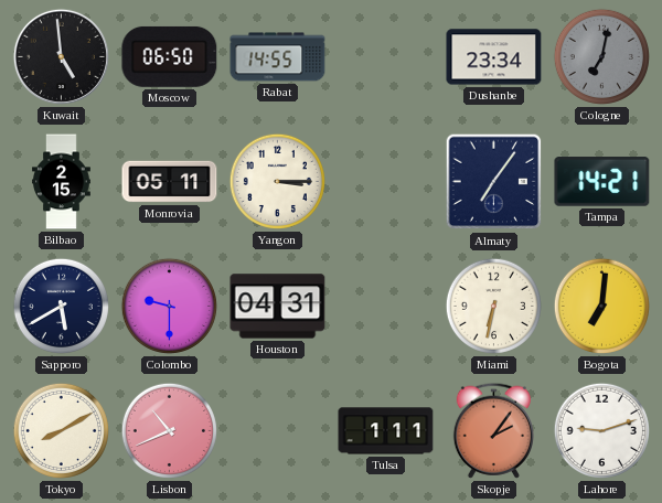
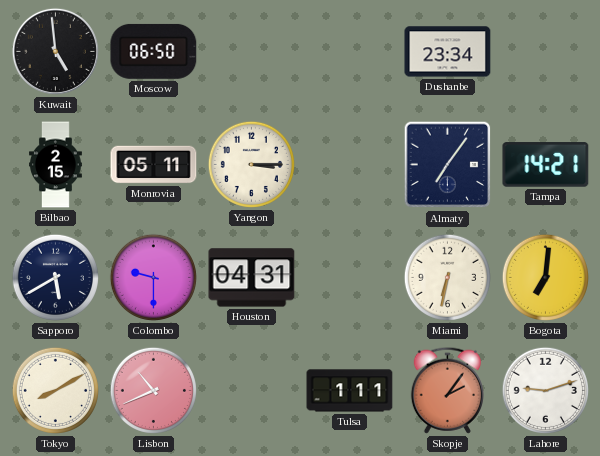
Rabat: 14:55 -> none (278, 57)
Cologne: 7:02 -> none (601, 56)
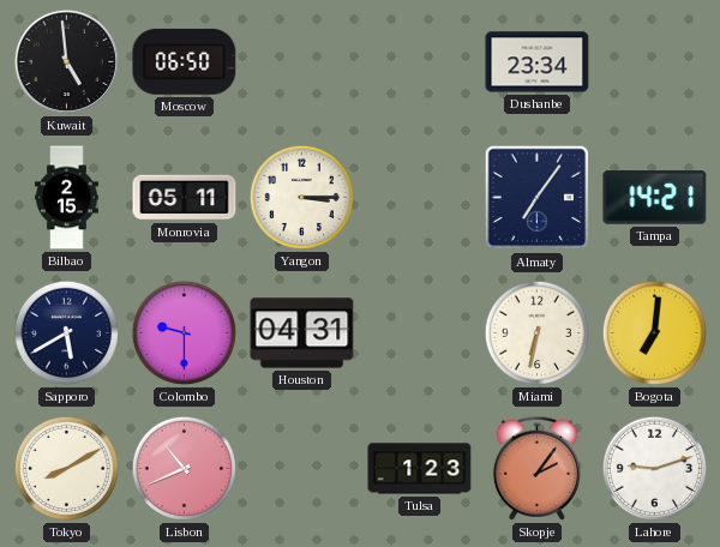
Tulsa: 1:11 -> 1:23 (420, 469)
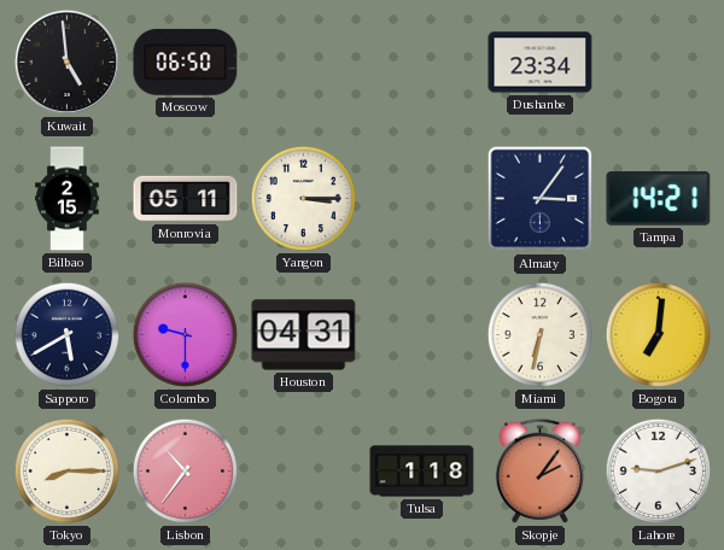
Almaty: 7:06 -> 3:06 (541, 199)
Tokyo: 8:10 -> 8:15 (66, 470)
Lisbon: 10:41 -> 10:36 (185, 470)
Tulsa: 1:23 -> 1:18 (422, 472)
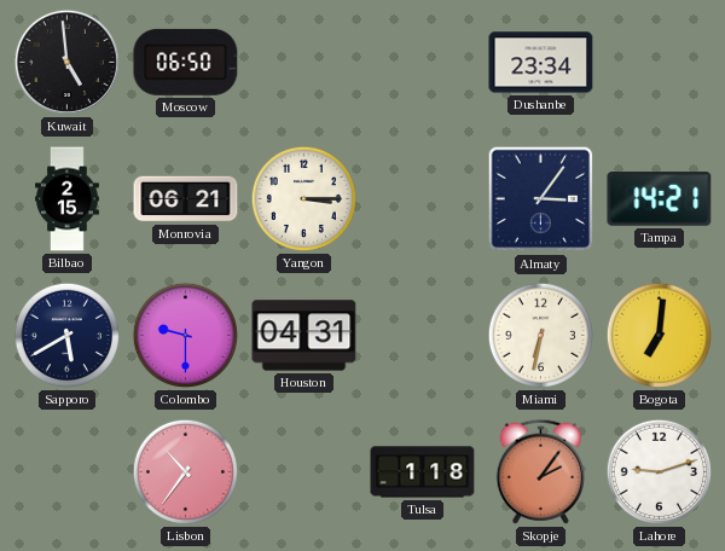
Monrovia: 05:11 -> 06:21 (186, 199)
Tokyo: 8:15 -> none (66, 470)
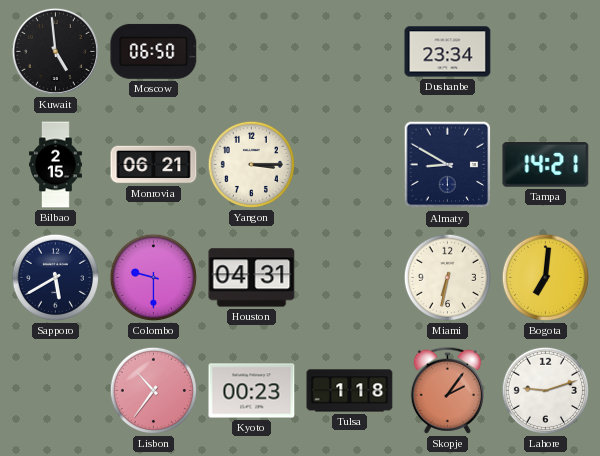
Almaty: 3:06 -> 8:50 (448, 165)
Kyoto: none -> 00:23 (252, 391)
